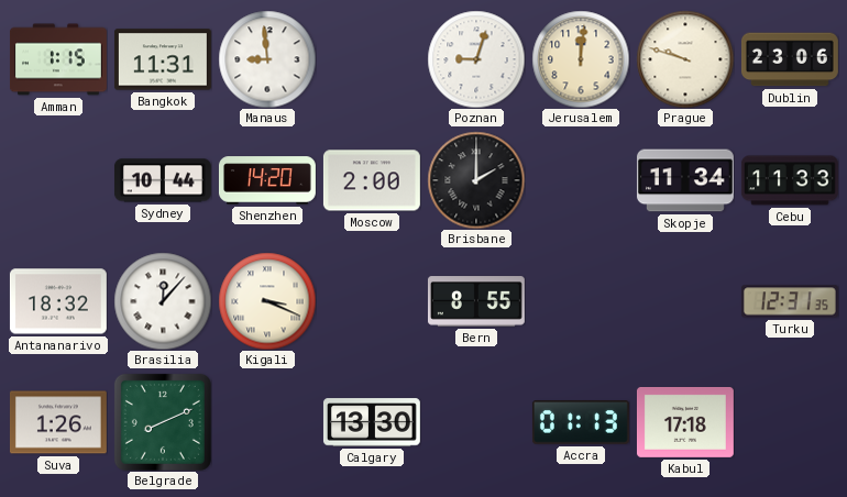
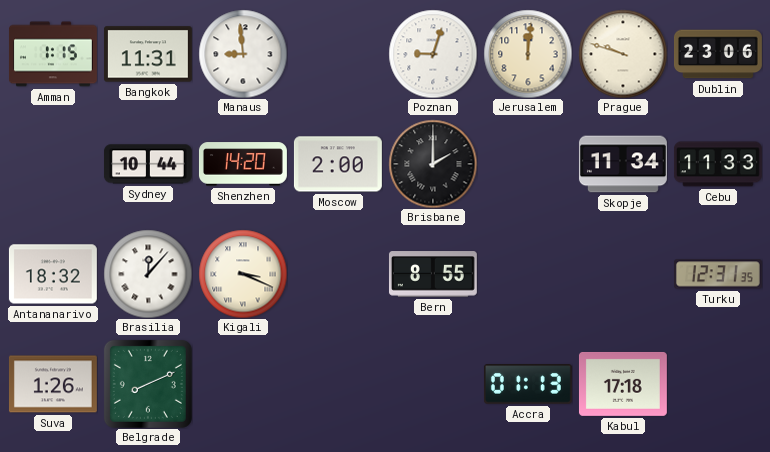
Calgary: 13:30 -> none (372, 422)
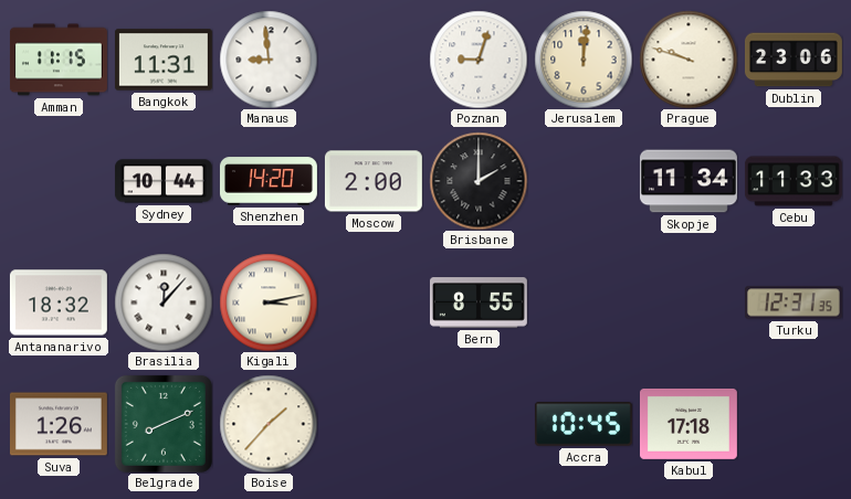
Amman: 1:15 -> 11:15 (59, 60)
Kigali: 3:19 -> 3:13 (269, 302)
Boise: none -> 1:37 (269, 424)
Accra: 01:13 -> 10:45 (584, 424)
